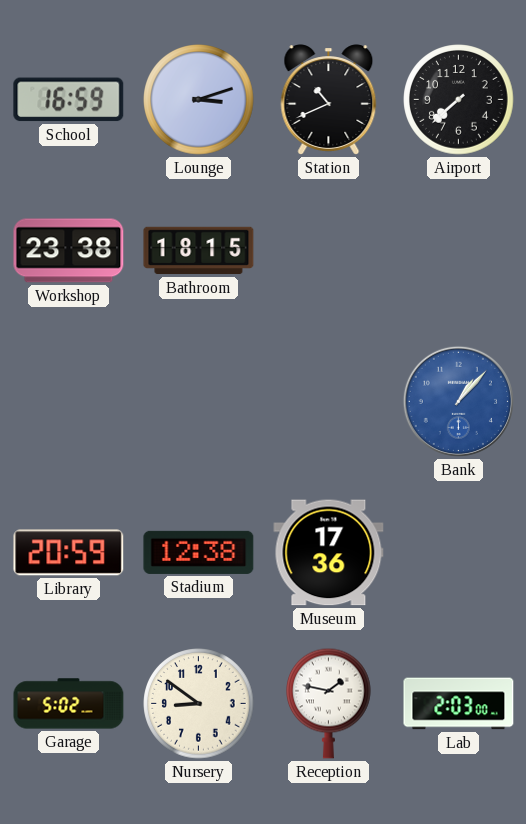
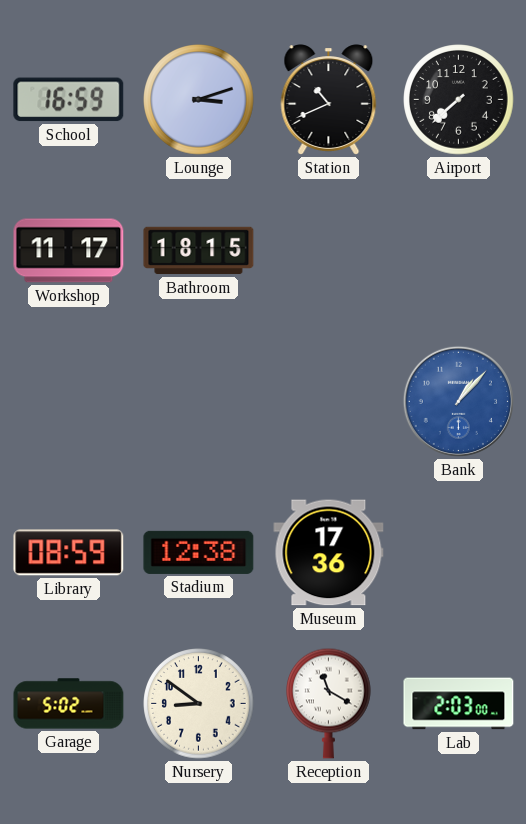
Workshop: 23:38 -> 11:17 (69, 251)
Library: 20:59 -> 08:59 (69, 553)
Reception: 1:47 -> 11:20 (329, 703)
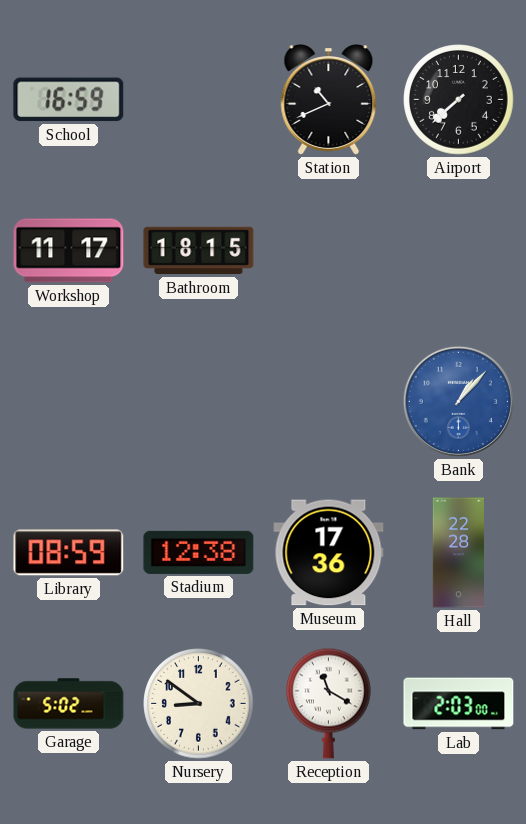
Lounge: 3:12 -> none (199, 100)
Hall: none -> 22:28 (458, 553)
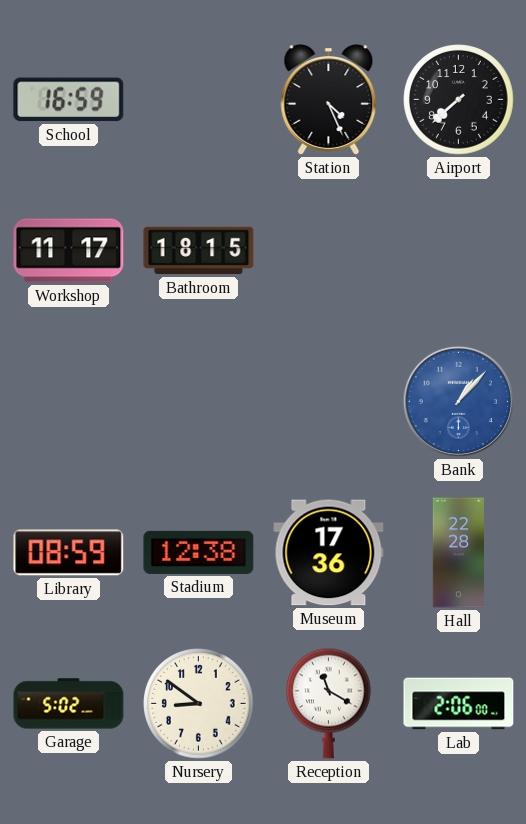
Station: 10:41 -> 4:26 (329, 100)
Lab: 2:03 -> 2:06 (459, 704)
